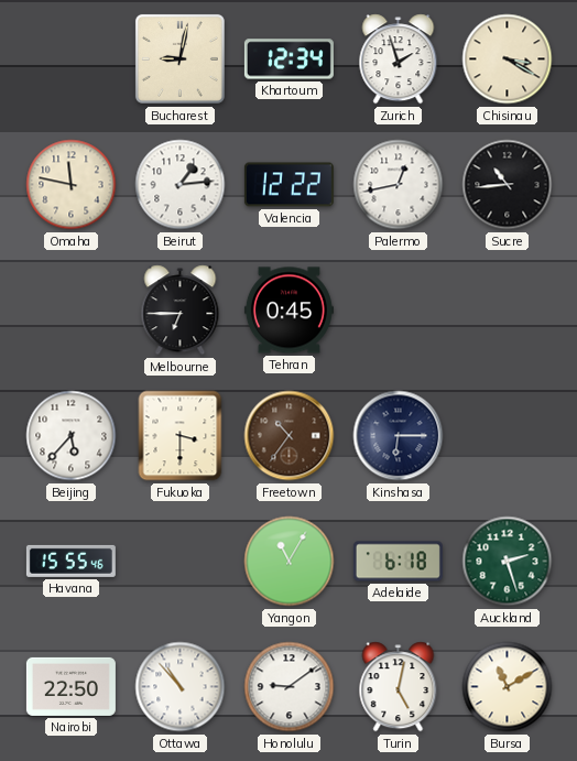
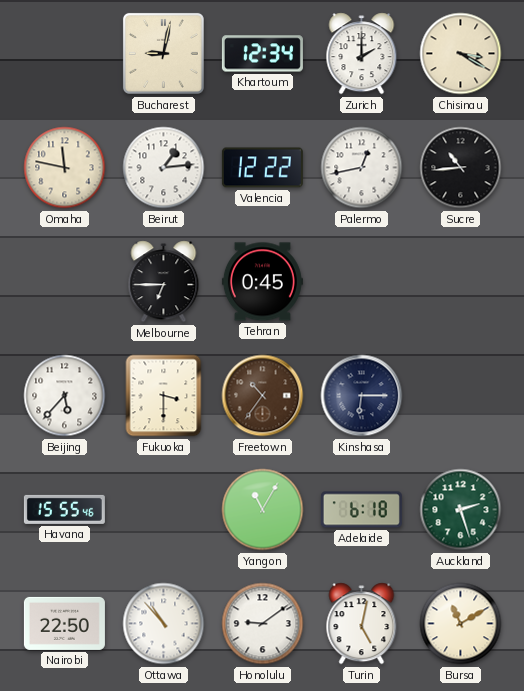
Zurich: 1:57 -> 2:00 (362, 54)
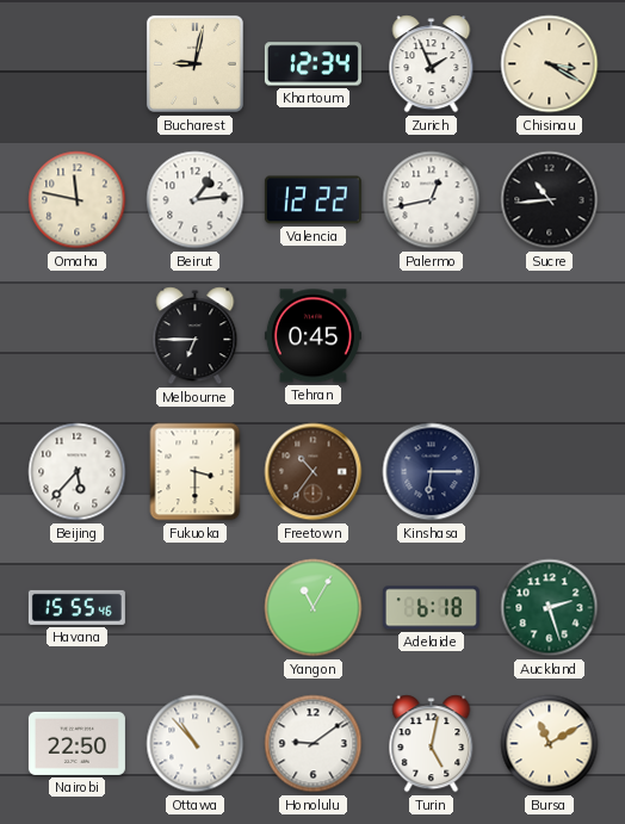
Zurich: 2:00 -> 1:56 (432, 64)
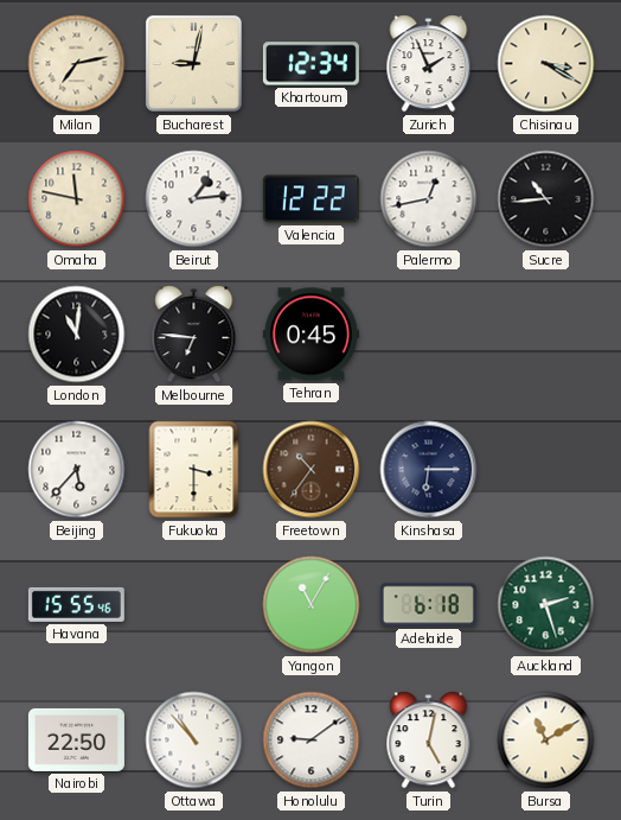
Milan: none -> 7:13 (77, 64)
London: none -> 11:01 (77, 335)
Melbourne: 6:45 -> 6:46 (194, 335)
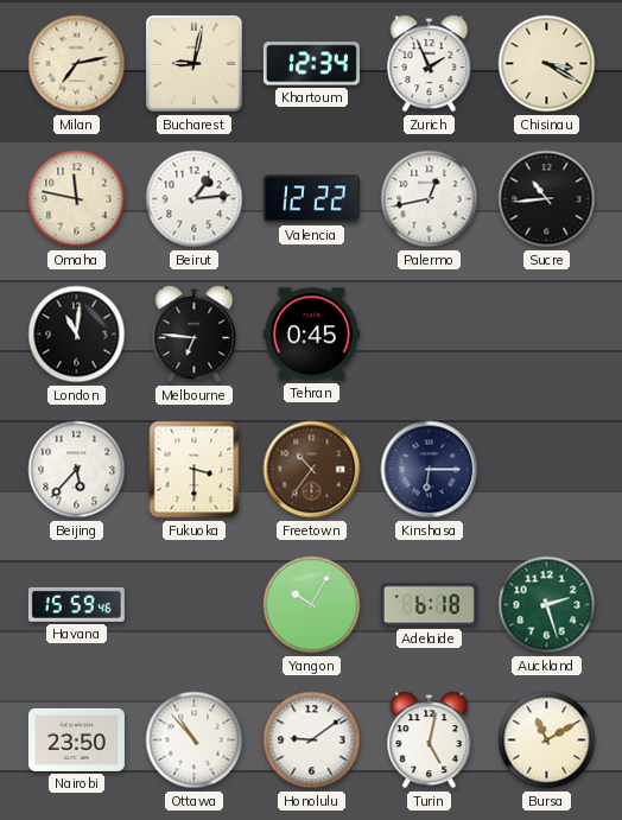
Havana: 15:55 -> 15:59 (76, 604)
Yangon: 11:05 -> 10:05 (312, 605)
Nairobi: 22:50 -> 23:50 (76, 739)
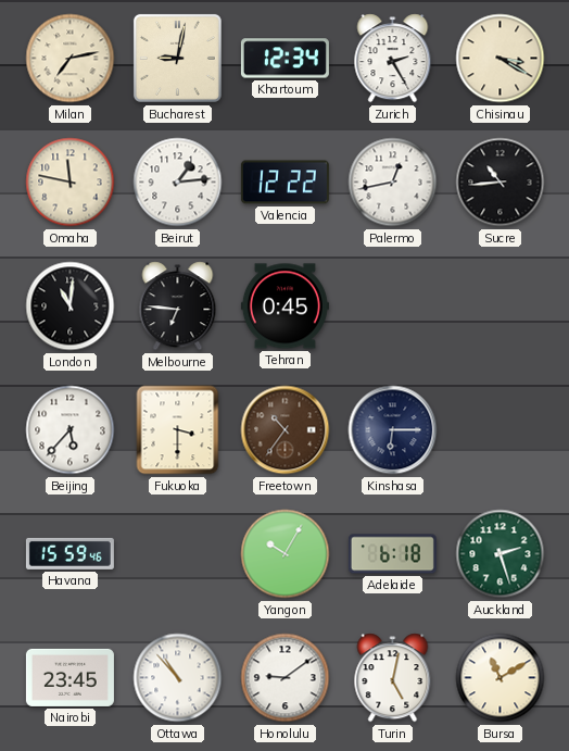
Zurich: 1:56 -> 2:25 (393, 59)
Nairobi: 23:50 -> 23:45 (69, 677)
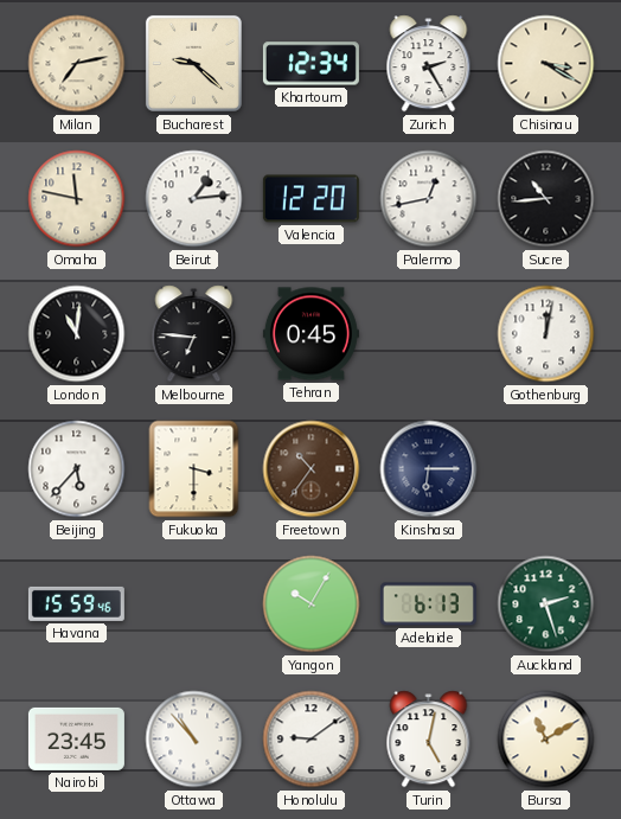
Bucharest: 9:02 -> 9:22 (193, 63)
Valencia: 12:22 -> 12:20 (310, 199)
Gothenburg: none -> 12:02 (546, 334)
Adelaide: 6:18 -> 6:13 (428, 604)
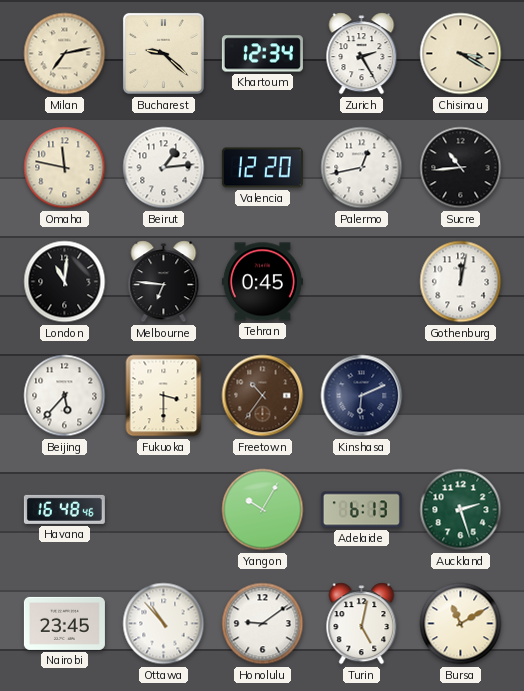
Kinshasa: 6:15 -> 6:11 (362, 396)
Havana: 15:59 -> 16:48 (64, 509)
